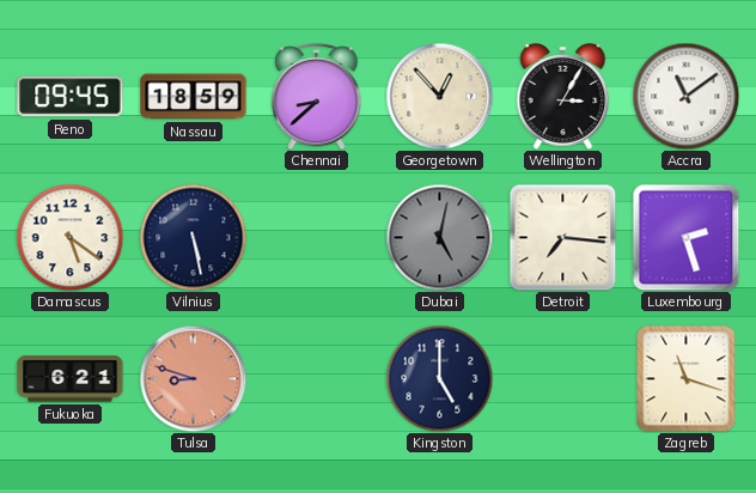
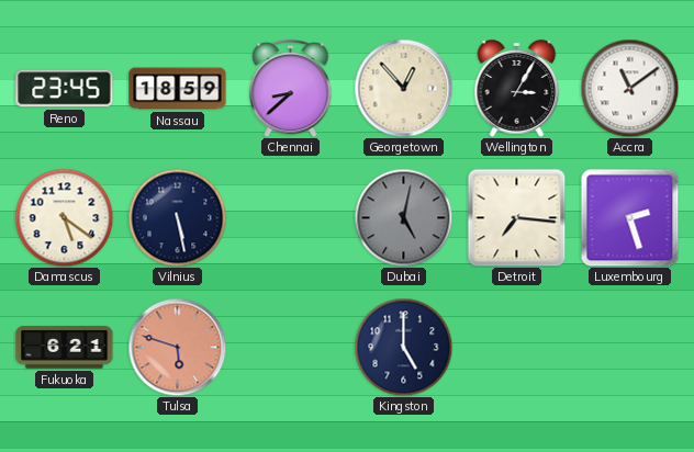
Reno: 09:45 -> 23:45 (65, 89)
Tulsa: 8:48 -> 5:48 (177, 347)
Zagreb: 11:18 -> none (687, 378)
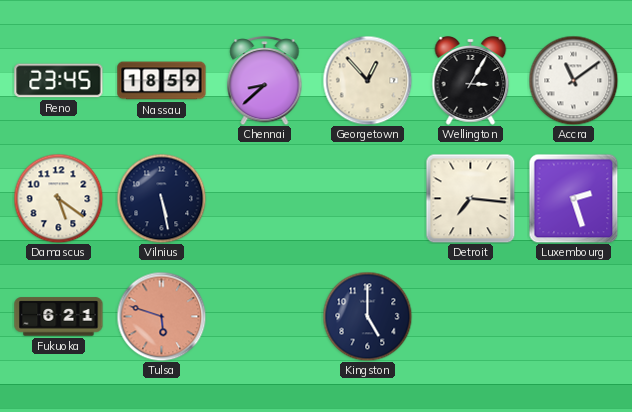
Dubai: 5:02 -> none (403, 217)
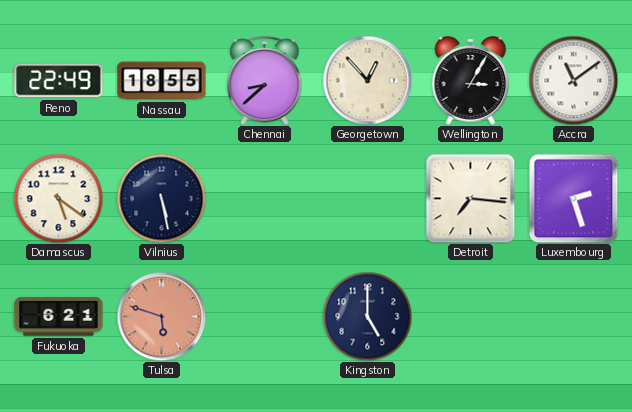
Reno: 23:45 -> 22:49 (59, 81)
Nassau: 18:59 -> 18:55 (162, 81)
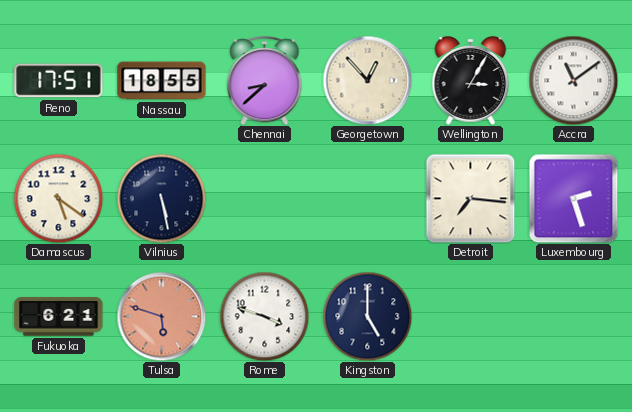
Reno: 22:49 -> 17:51 (59, 81)
Rome: none -> 3:48 (264, 316)
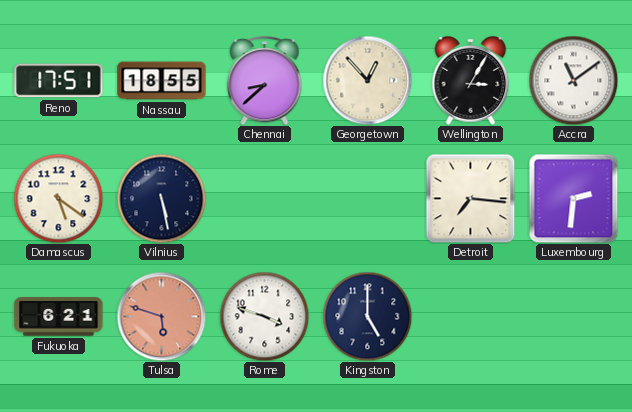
Luxembourg: 2:27 -> 2:31 (573, 198)
